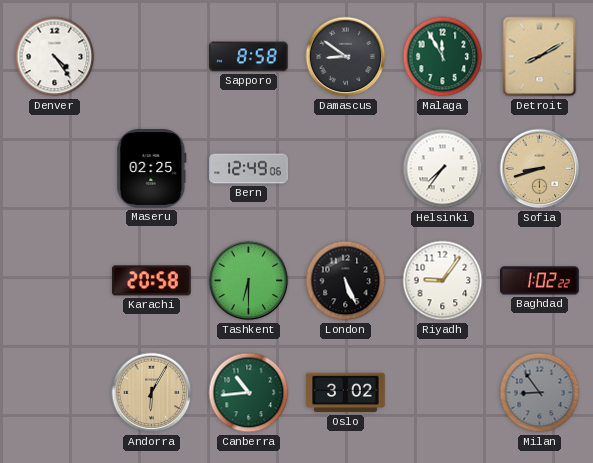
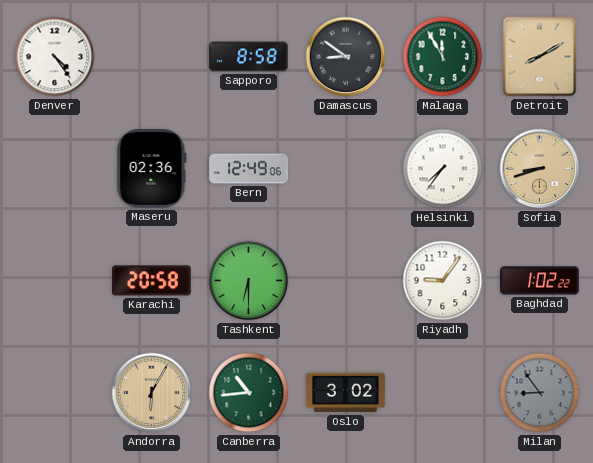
Maseru: 02:25 -> 02:36 (152, 169)
London: 5:26 -> none (346, 281)
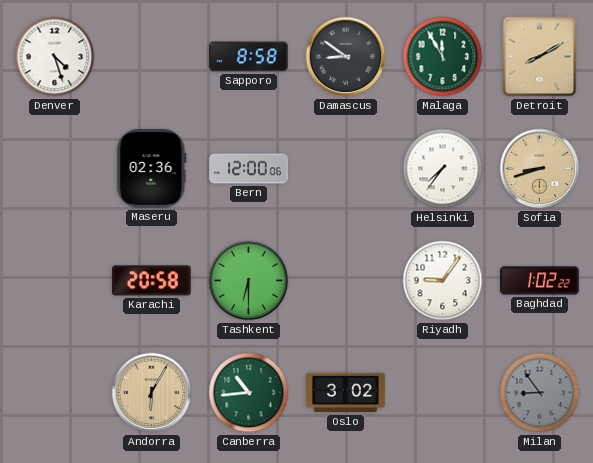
Denver: 4:24 -> 4:27 (55, 57)
Bern: 12:49 -> 12:00 (249, 169)
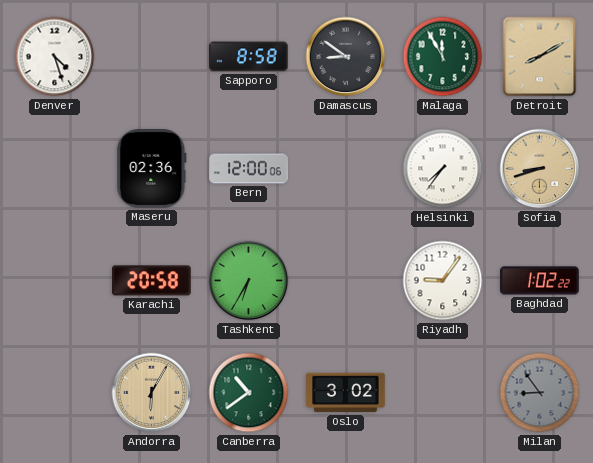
Tashkent: 6:30 -> 6:35 (249, 281)
Canberra: 10:44 -> 10:39 (249, 393)
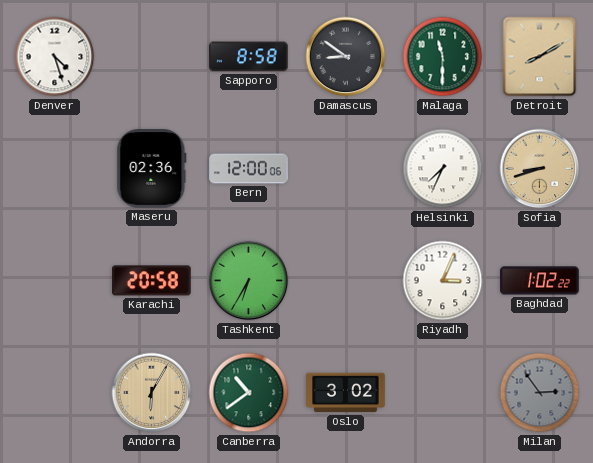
Malaga: 11:55 -> 11:30 (443, 57)
Helsinki: 7:36 -> 7:34 (443, 169)
Riyadh: 9:06 -> 3:04 (443, 281)
Milan: 8:54 -> 2:54 (540, 393)
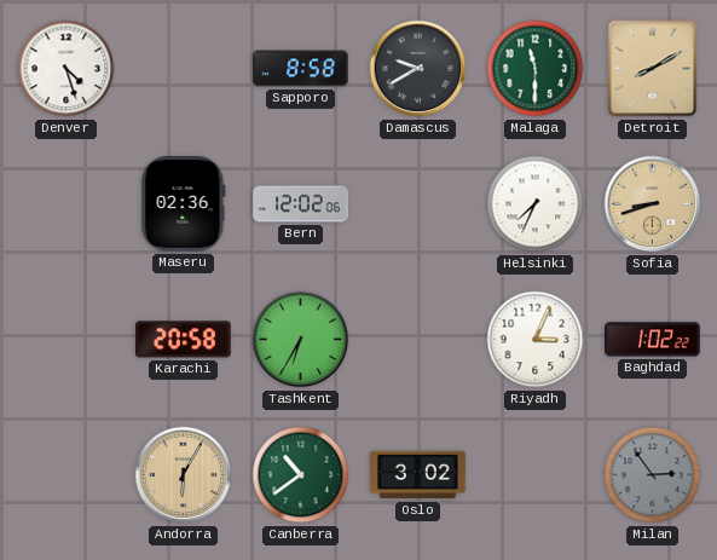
Damascus: 8:51 -> 9:40 (418, 69)
Bern: 12:00 -> 12:02 (301, 204)
